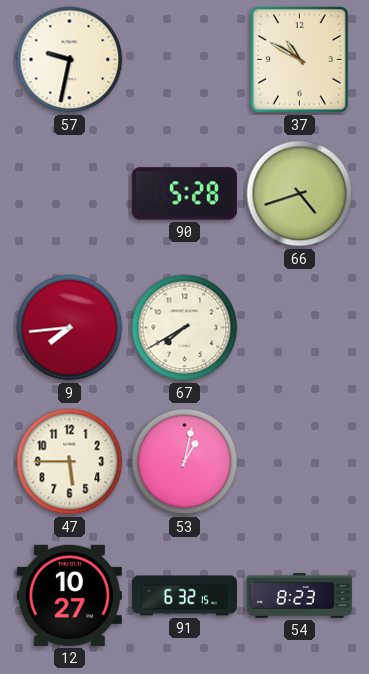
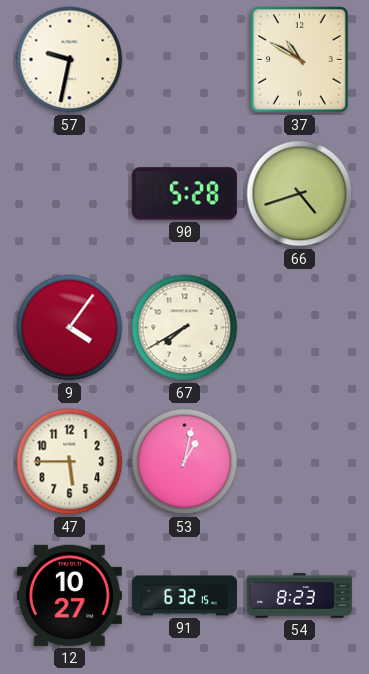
9: 7:44 -> 4:06 (70, 328)
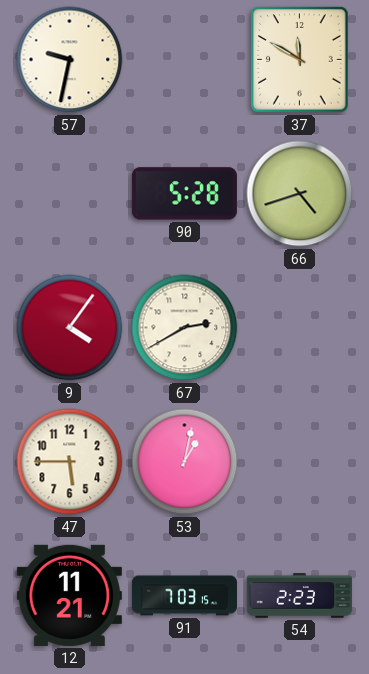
37: 10:50 -> 11:50 (300, 60)
67: 7:40 -> 2:40 (185, 328)
12: 10:27 -> 11:21 (69, 595)
91: 6:32 -> 7:03 (184, 596)
54: 8:23 -> 2:23 (299, 596)
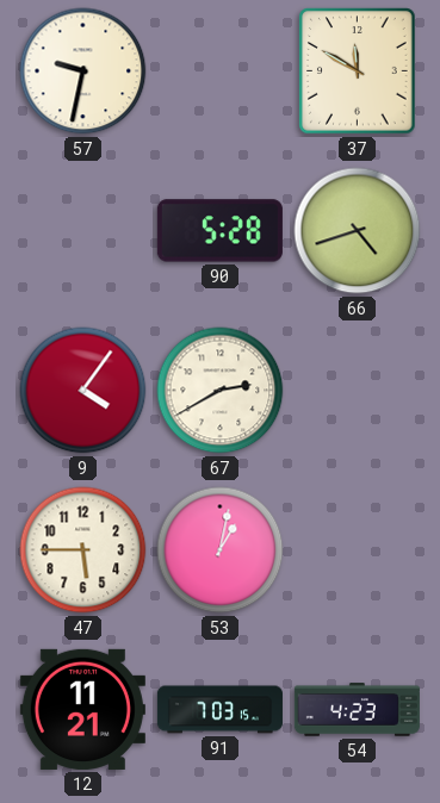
54: 2:23 -> 4:23 (357, 710)
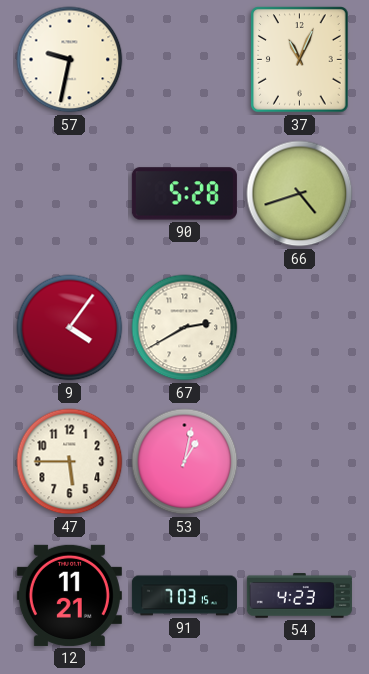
37: 11:50 -> 11:04 (300, 60)
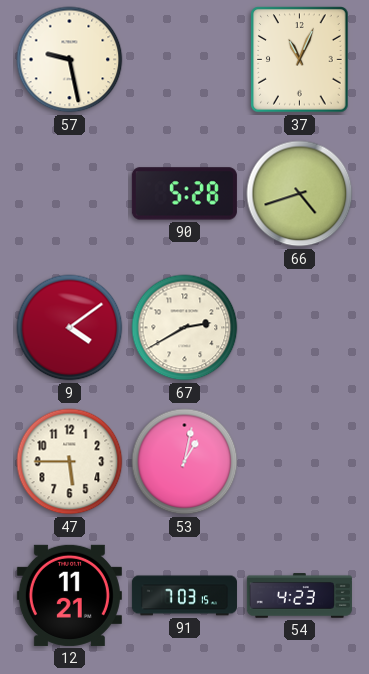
57: 9:32 -> 9:28 (70, 60)
9: 4:06 -> 4:09 (70, 328)
